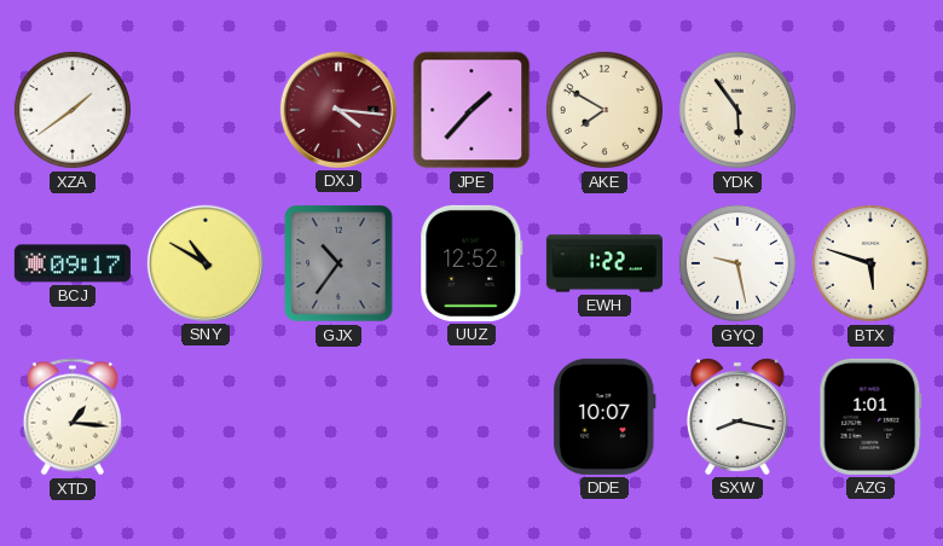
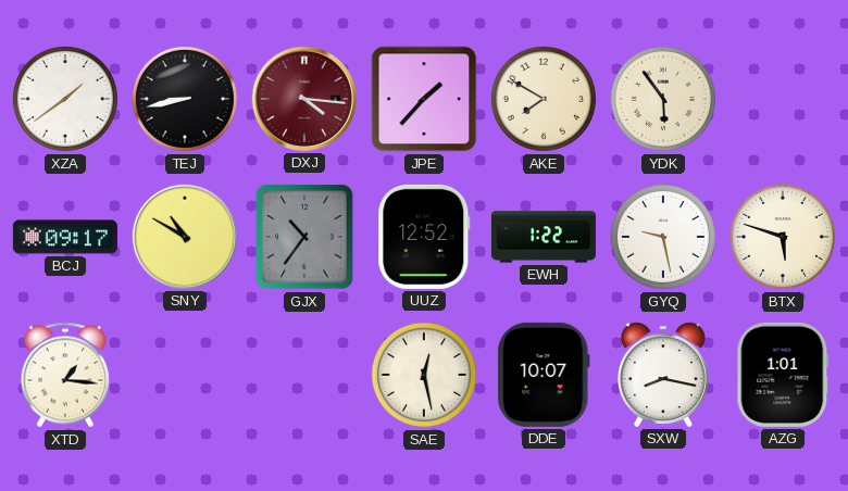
TEJ: none -> 8:43 (185, 99)
SAE: none -> 12:28 (424, 375)
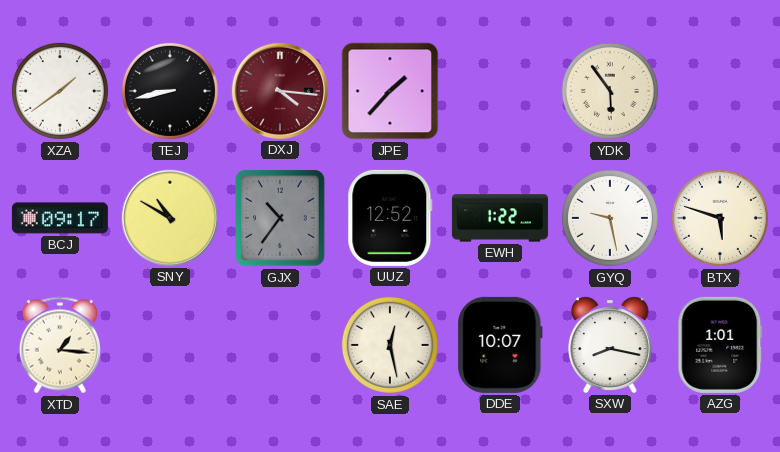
AKE: 7:50 -> none (544, 99)
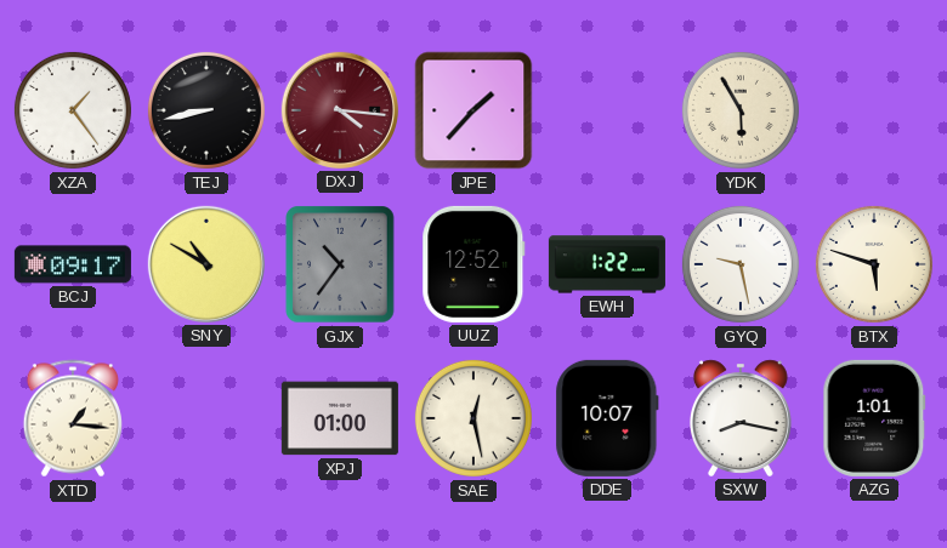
XZA: 1:39 -> 1:24 (73, 110)
YDK: 5:54 -> 5:55 (741, 110)
XPJ: none -> 01:00 (340, 418)
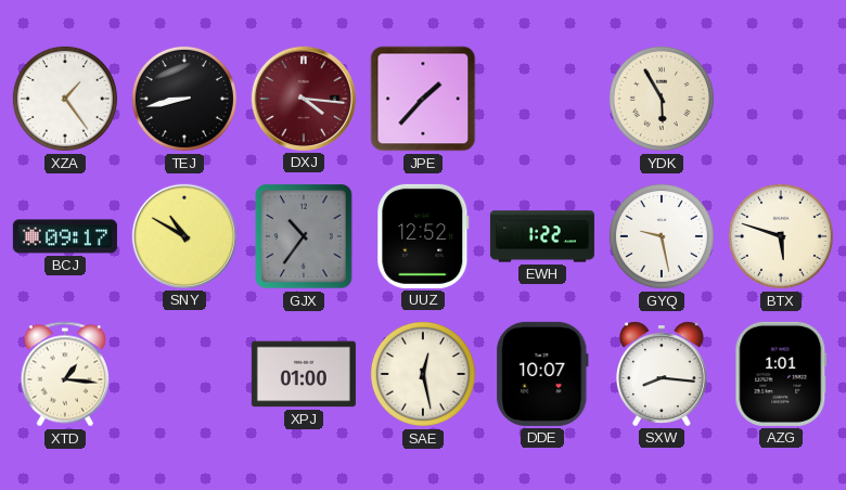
SXW: 8:17 -> 8:16 (662, 374)
